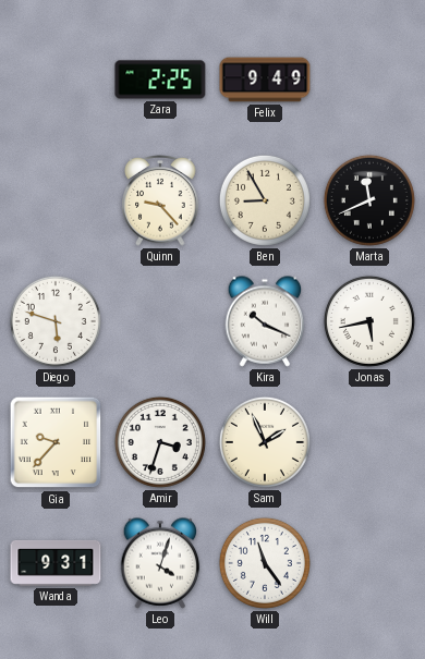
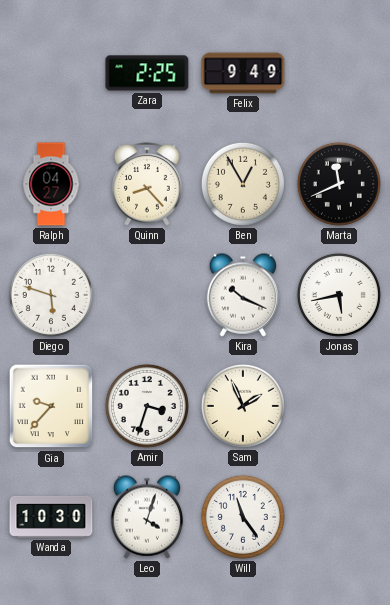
Ralph: none -> 04:27 (51, 184)
Quinn: 9:23 -> 8:23 (147, 184)
Ben: 8:55 -> 12:55 (243, 184)
Wanda: 9:31 -> 10:30 (51, 517)
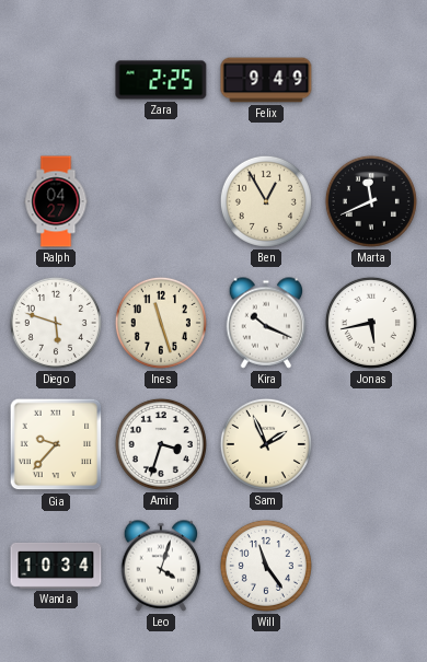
Quinn: 8:23 -> none (147, 184)
Ines: none -> 11:27 (161, 323)
Wanda: 10:30 -> 10:34 (56, 566)
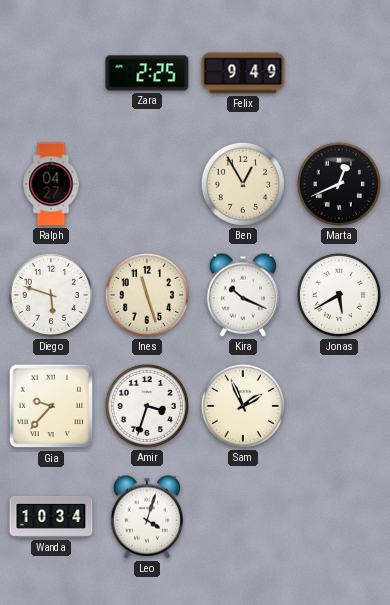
Marta: 11:41 -> 12:41 (339, 184)
Jonas: 5:43 -> 5:40 (339, 295)
Will: 11:24 -> none (266, 566)
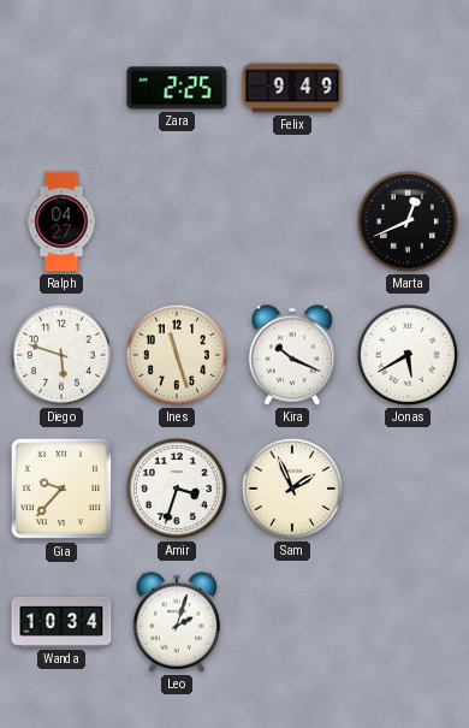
Ben: 12:55 -> none (243, 184)
Leo: 4:03 -> 2:03 (177, 622)
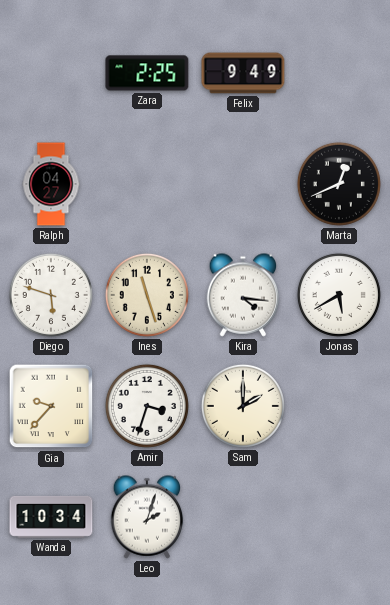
Kira: 10:19 -> 4:16 (243, 295)
Sam: 1:56 -> 2:00 (243, 406)
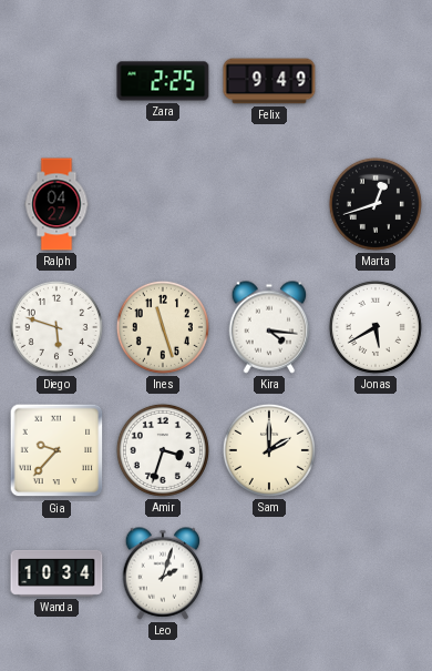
Marta: 12:41 -> 12:42 (376, 204)
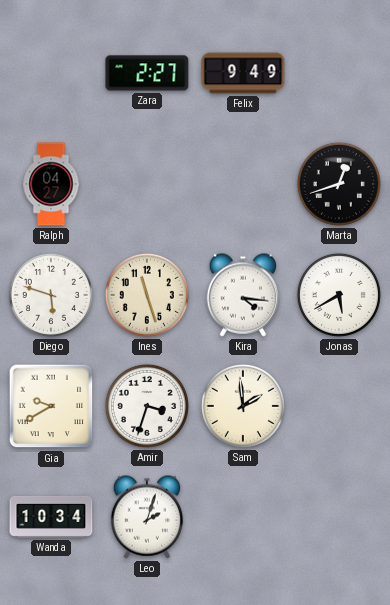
Zara: 2:25 -> 2:27 (147, 73)
Gia: 9:37 -> 9:40 (51, 406)
Sam: 2:00 -> 1:59 (243, 406)
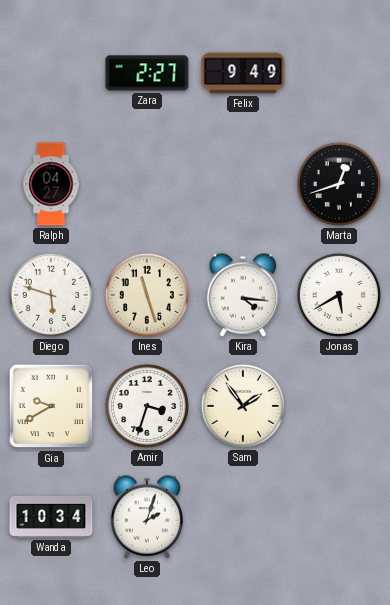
Sam: 1:59 -> 1:54 (243, 406)
